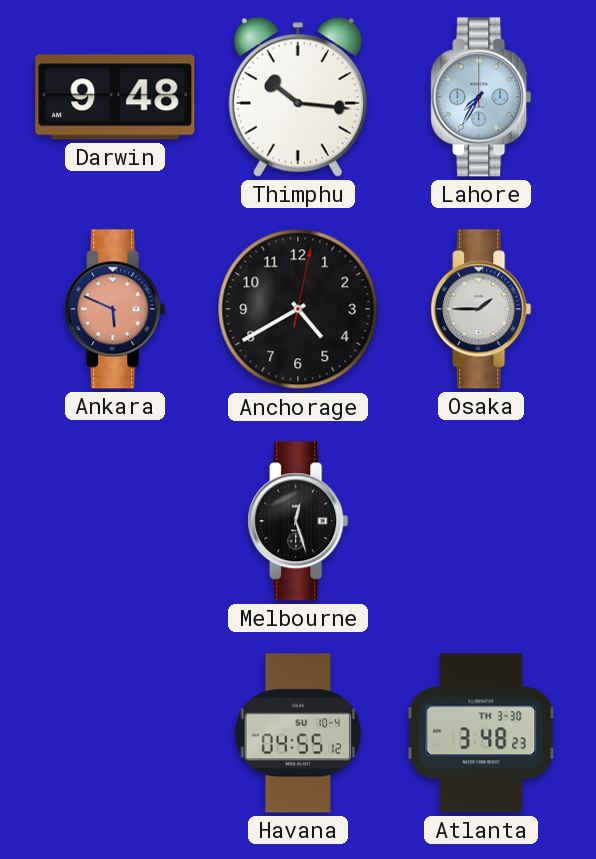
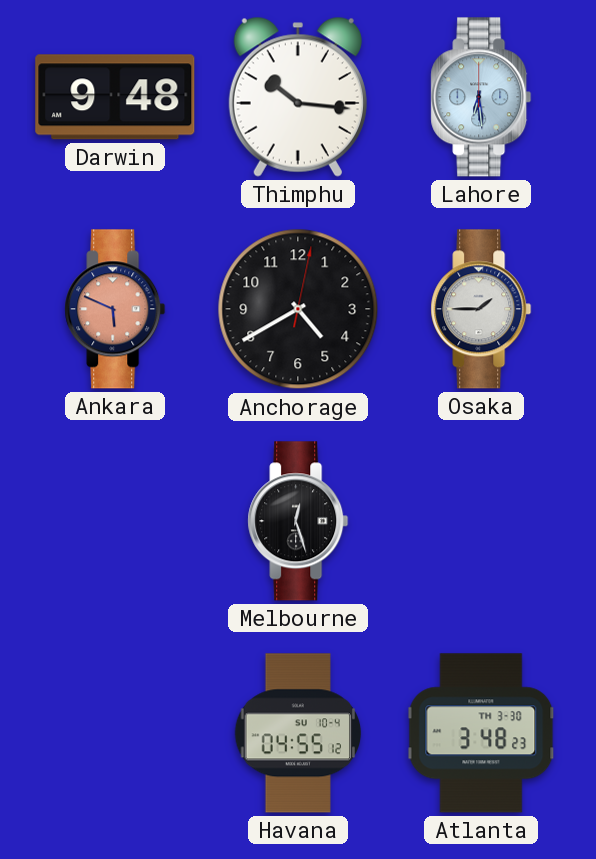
Lahore: 7:35 -> 6:29 (481, 97)
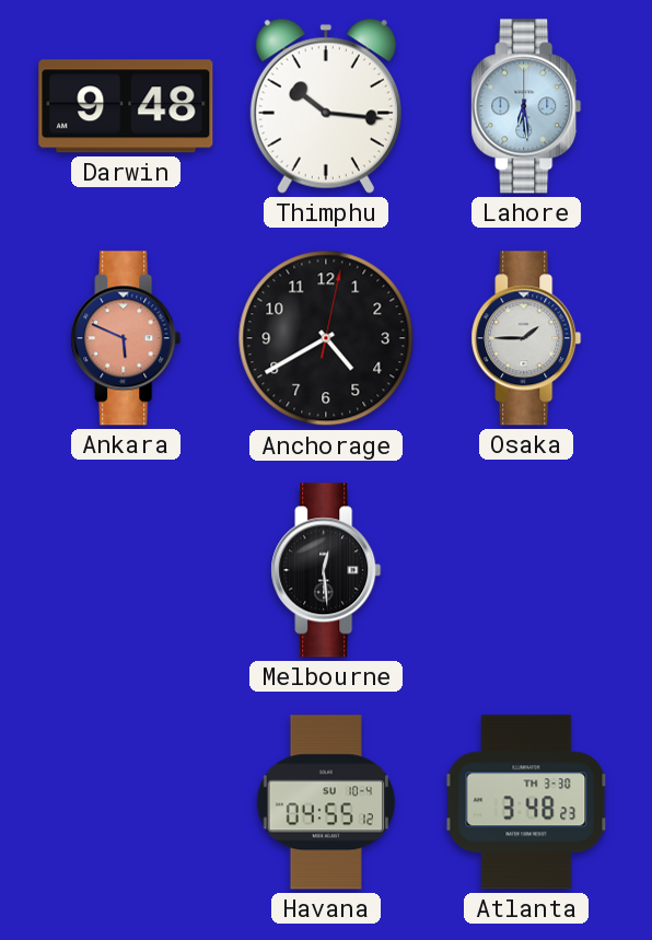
Melbourne: 12:27 -> 12:29 (326, 570)
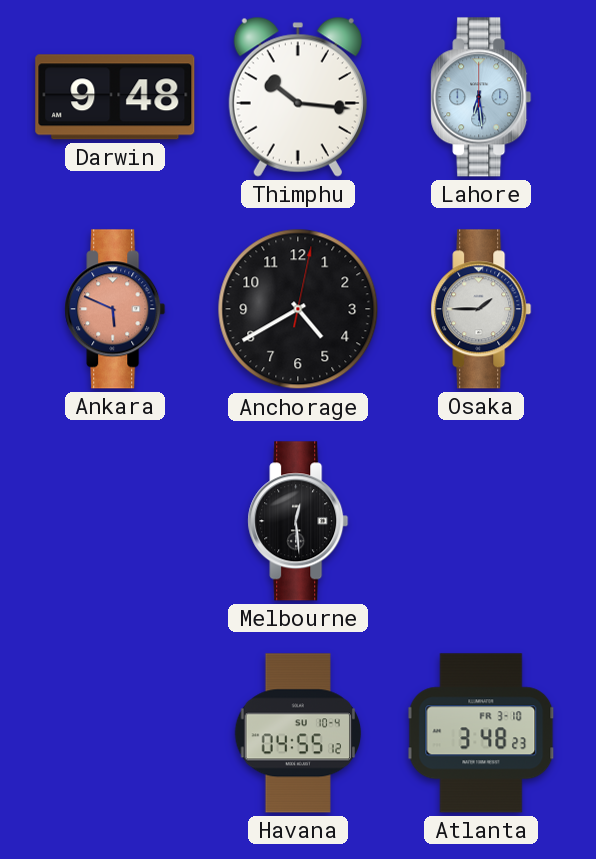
Atlanta date: TH 3-30 -> FR 3-10 (481, 733)
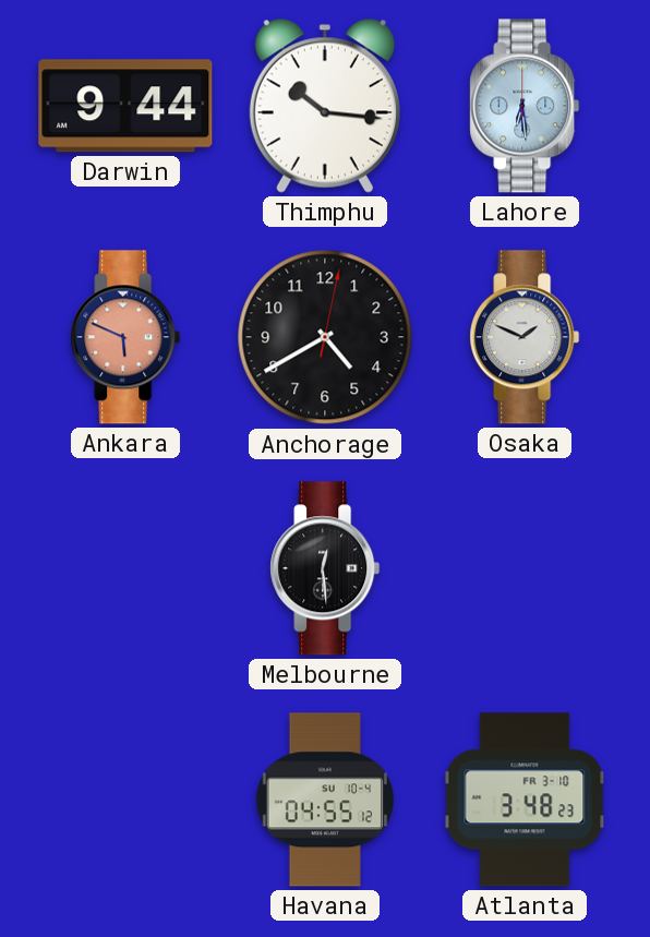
Darwin: 9:48 -> 9:44 (125, 106)
Osaka: 1:45 -> 1:49 (525, 337)
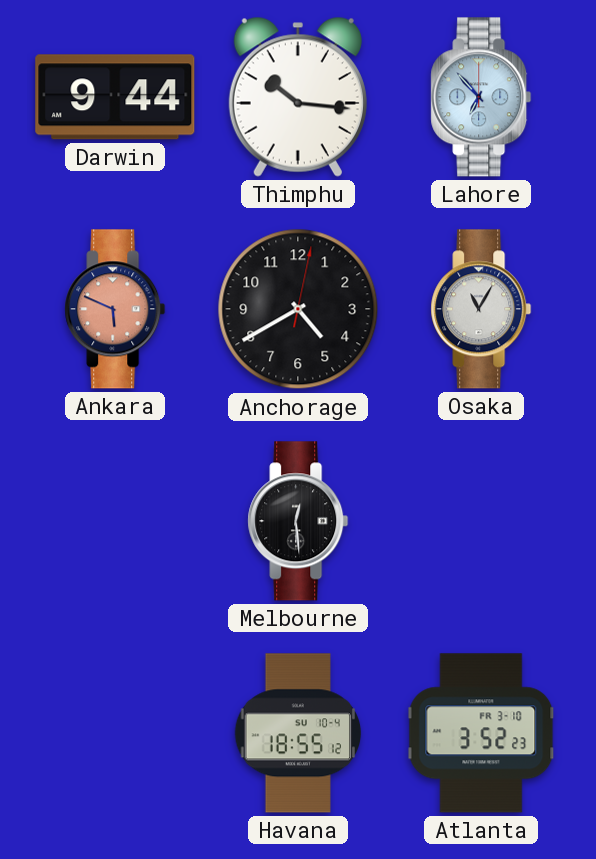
Lahore: 6:29 -> 6:53 (481, 97)
Osaka: 1:49 -> 11:05 (481, 309)
Havana: 04:55 -> 18:55 (298, 733)
Atlanta: 3:48 -> 3:52 (481, 733)
